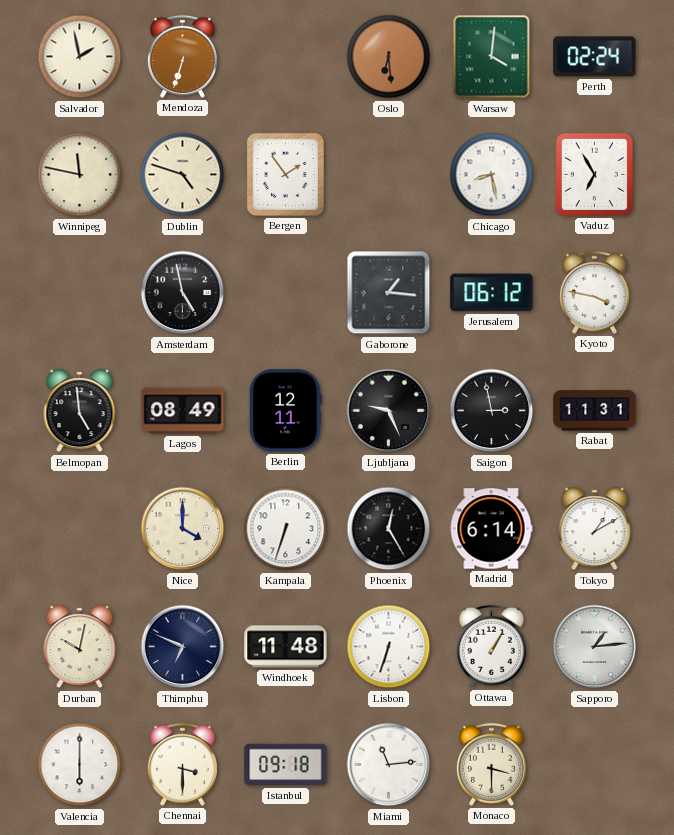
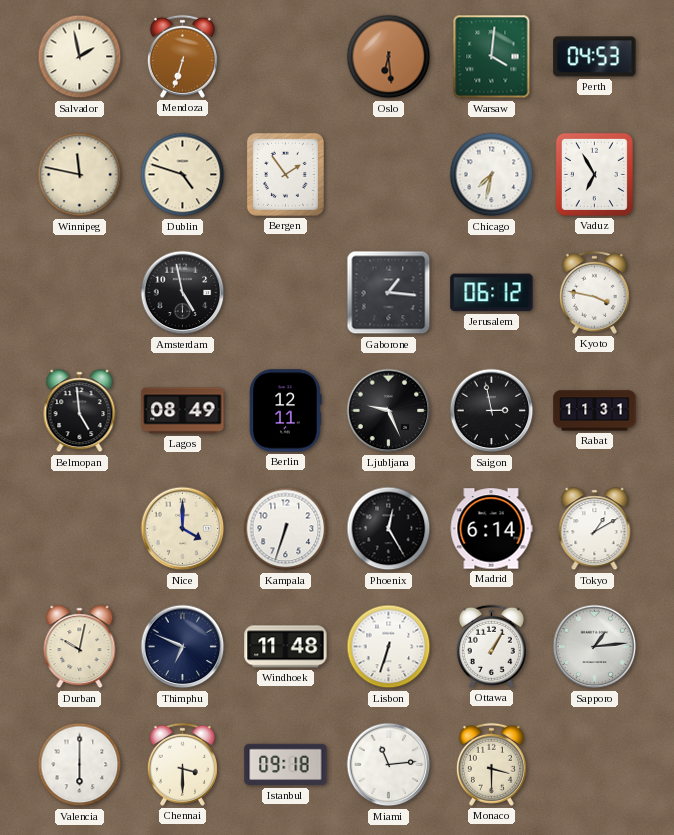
Perth: 02:24 -> 04:53 (595, 57)
Chicago: 8:28 -> 7:32 (492, 175)
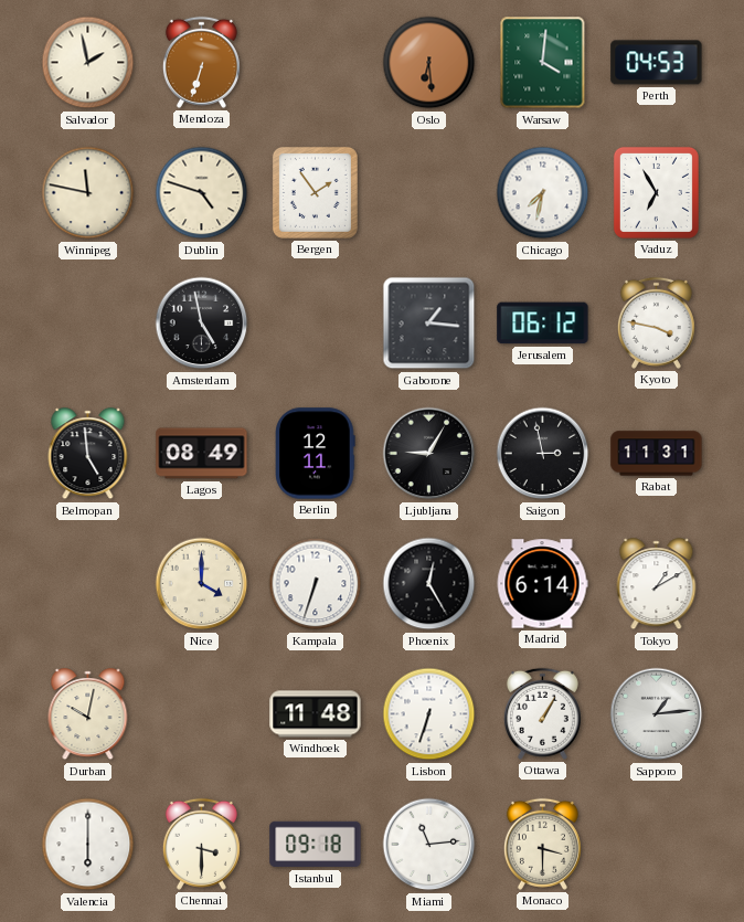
Ljubljana: 9:26 -> 9:05 (429, 454)
Thimphu: 6:49 -> none (183, 647)
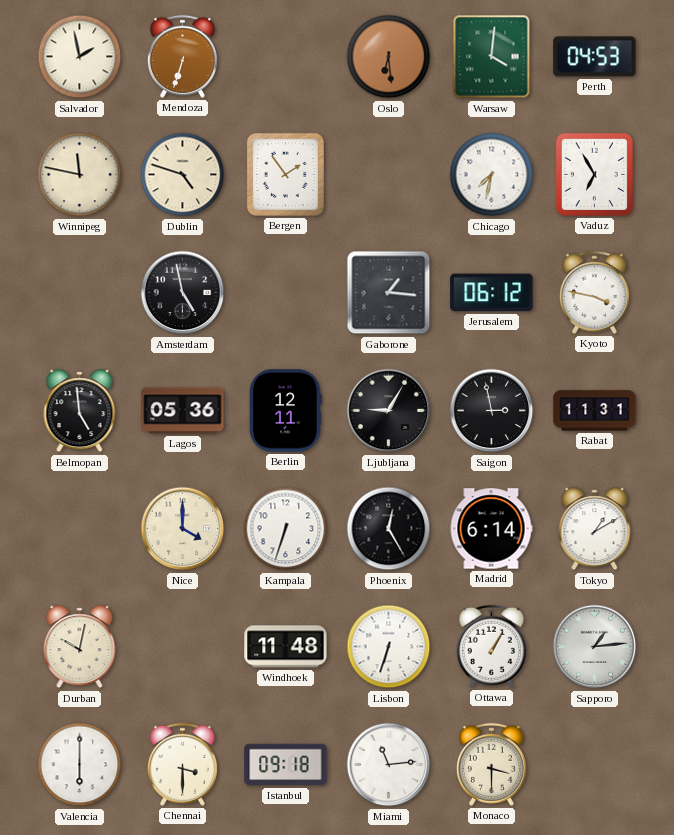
Lagos: 08:49 -> 05:36 (183, 411)
